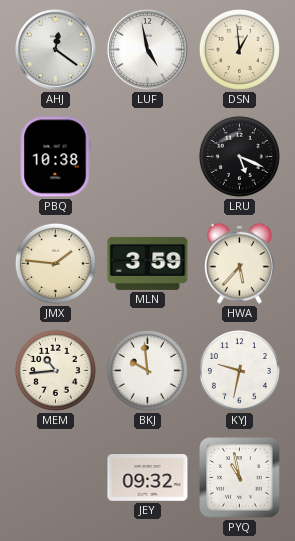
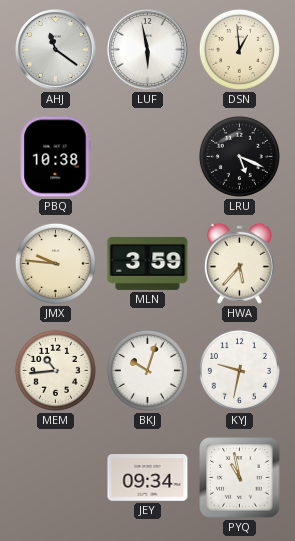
AHJ: 12:21 -> 11:21 (56, 50)
LUF: 4:58 -> 5:58 (148, 50)
JMX: 1:46 -> 9:46 (55, 263)
BKJ: 9:59 -> 10:03 (147, 370)
JEY: 09:32 -> 09:34 (148, 478)
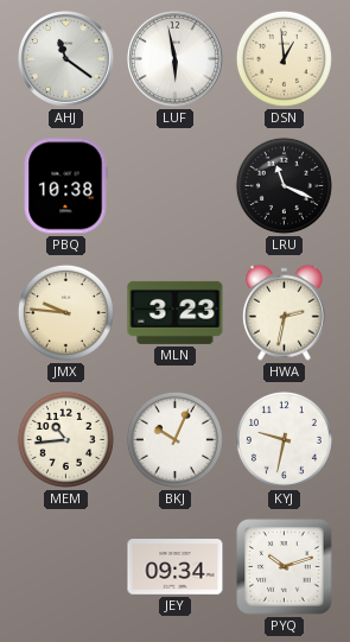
LRU: 5:19 -> 11:19 (284, 185)
MLN: 3:59 -> 3:23 (176, 312)
HWA: 5:37 -> 2:32 (284, 312)
BKJ: 10:03 -> 10:04 (174, 439)
PYQ: 10:58 -> 10:12 (285, 567)
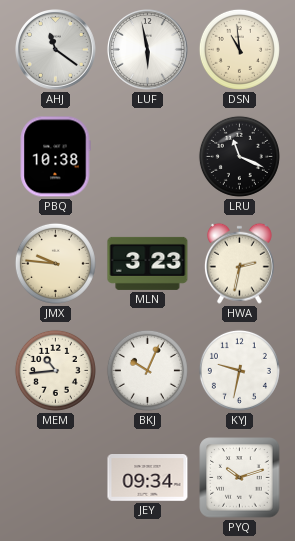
DSN: 12:59 -> 10:59 (239, 49)
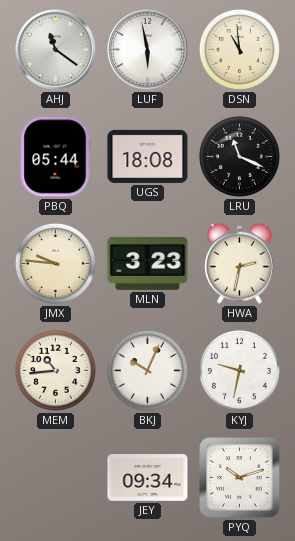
PBQ: 10:38 -> 05:44 (55, 157)
UGS: none -> 18:08 (148, 156)
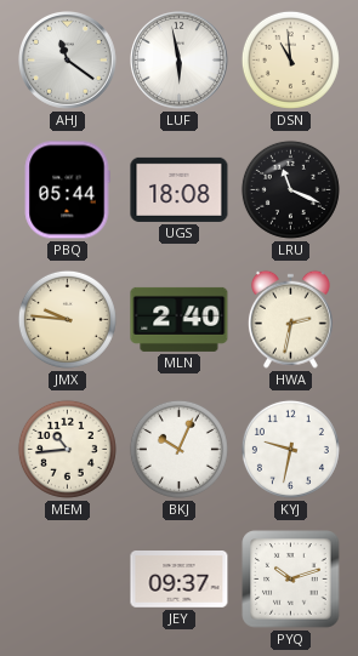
MLN: 3:23 -> 2:40 (180, 319)
JEY: 09:34 -> 09:37 (180, 580)
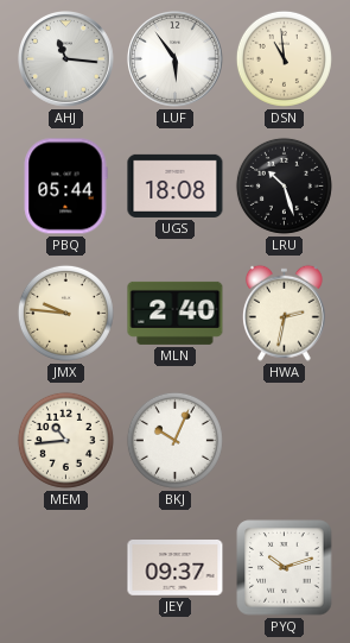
AHJ: 11:21 -> 11:16 (66, 59)
LUF: 5:58 -> 5:54 (176, 59)
LRU: 11:19 -> 10:27 (284, 185)
KYJ: 9:32 -> none (290, 449)
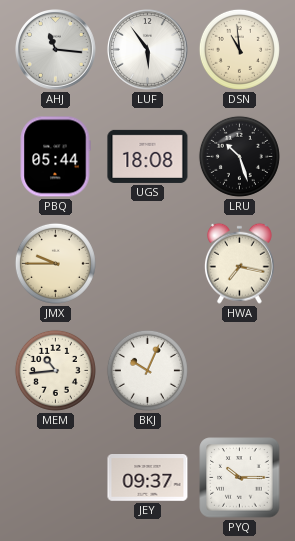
JMX: 9:46 -> 9:45 (55, 263)
MLN: 2:40 -> none (176, 313)
HWA: 2:32 -> 7:17 (239, 263)
PYQ: 10:12 -> 10:15 (240, 478)
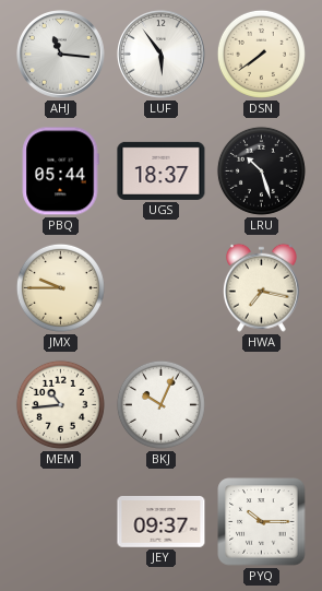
DSN: 10:59 -> 7:39 (261, 54)
UGS: 18:08 -> 18:37 (162, 170)
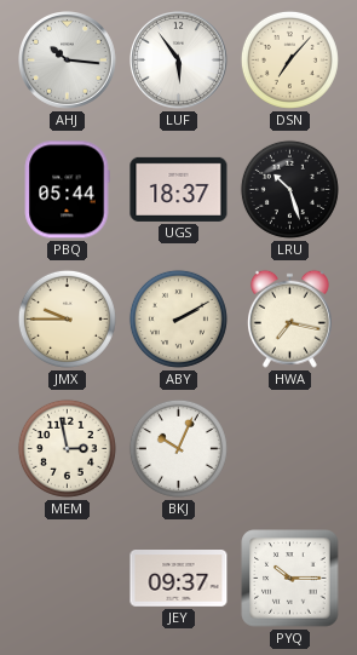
AHJ: 11:16 -> 10:16 (68, 61)
DSN: 7:39 -> 7:07 (289, 59)
ABY: none -> 2:10 (178, 318)
MEM: 10:44 -> 2:58 (67, 448)
